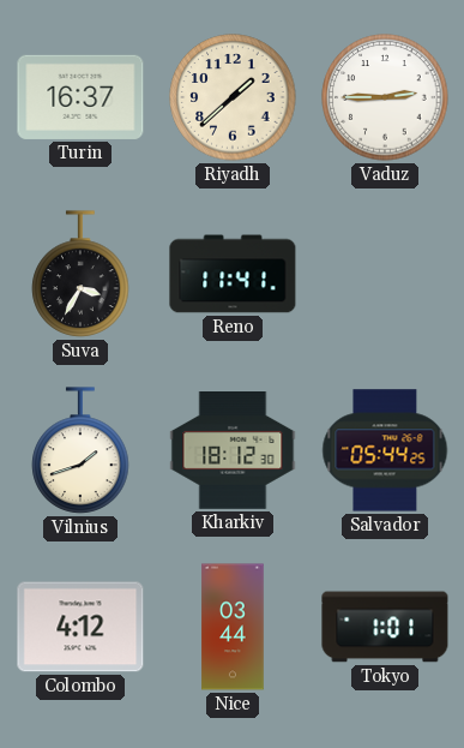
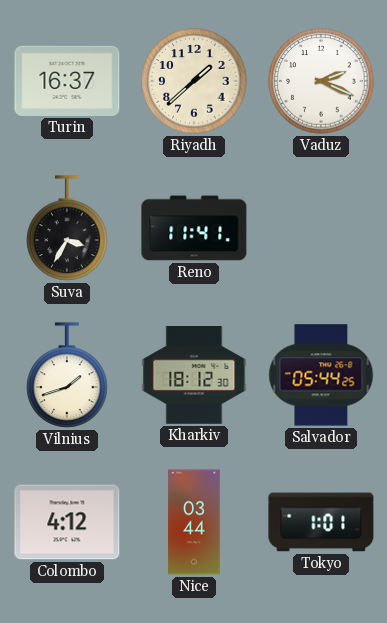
Vaduz: 2:45 -> 2:19 (321, 81)
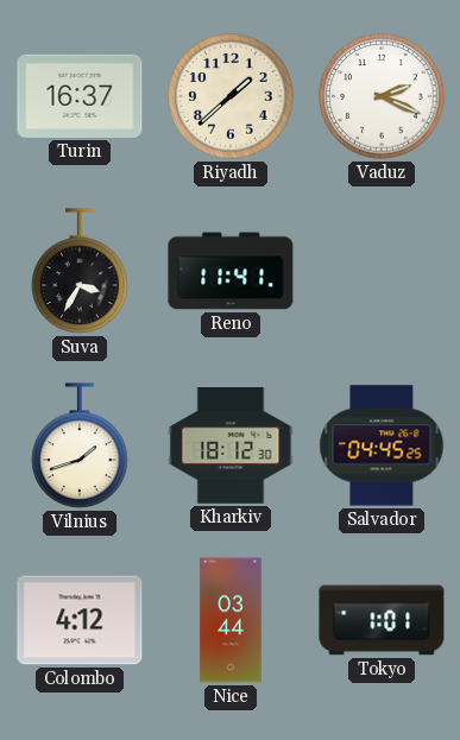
Salvador: 05:44 -> 04:45 (382, 445)
